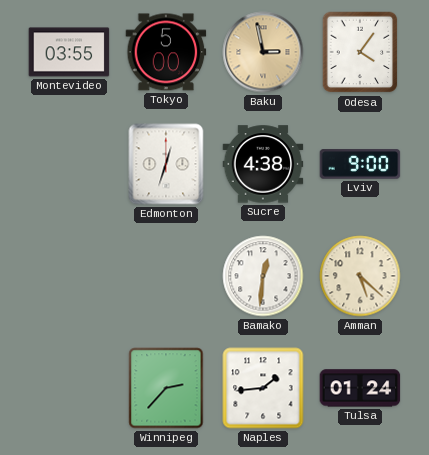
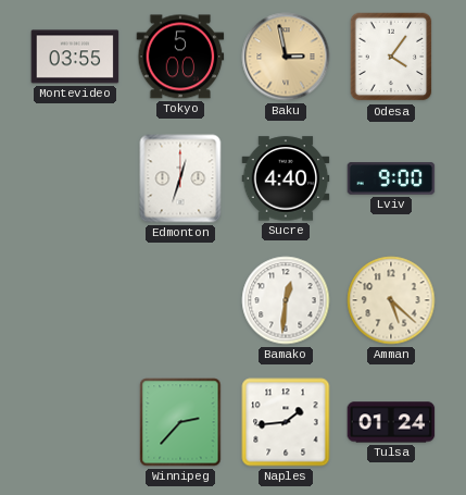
Sucre: 4:38 -> 4:40 (286, 178)
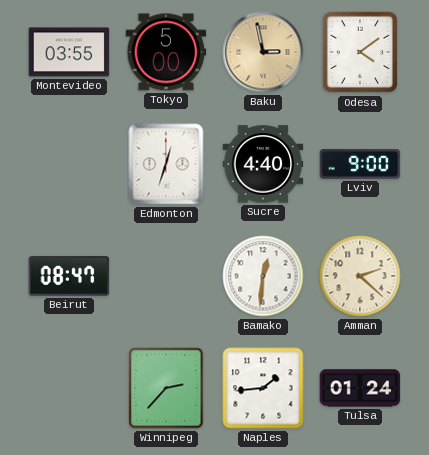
Odesa: 4:06 -> 4:09 (360, 52)
Beirut: none -> 08:47 (69, 276)
Amman: 5:22 -> 2:22 (360, 276)
